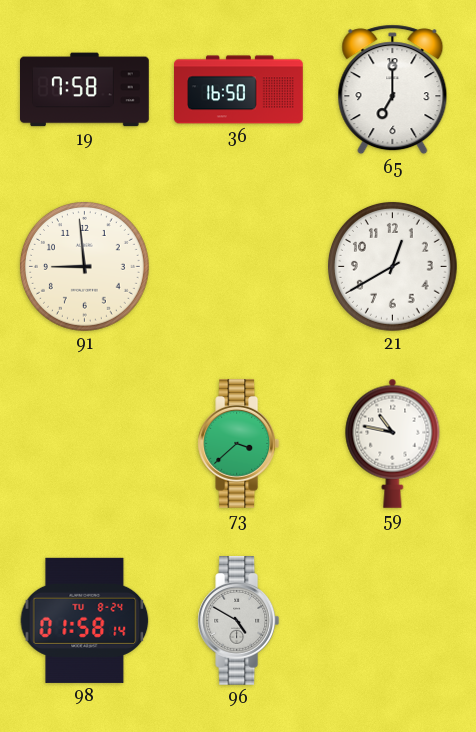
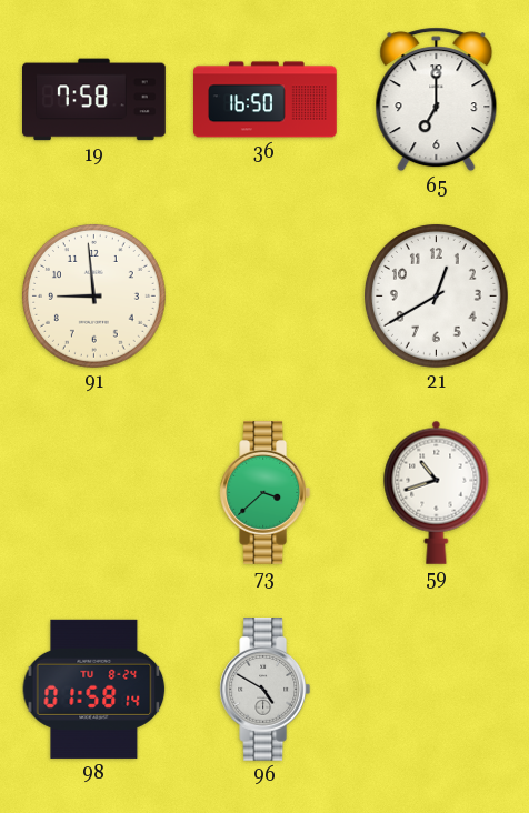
59: 10:47 -> 10:42 (437, 492)
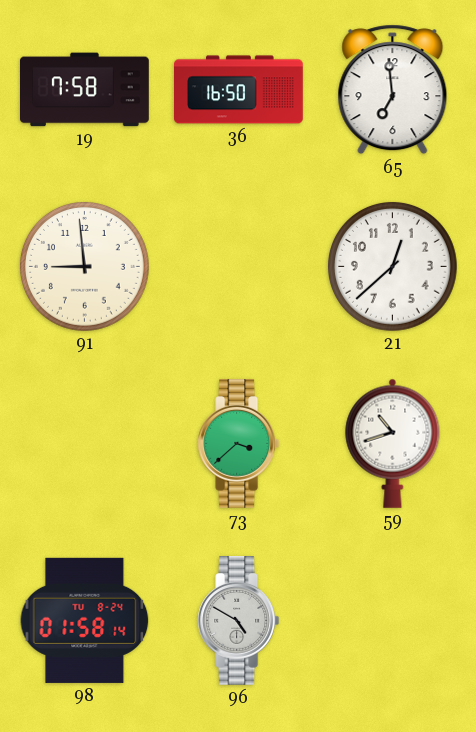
65: 7:00 -> 6:59 (393, 90)
21: 12:40 -> 12:38 (392, 266)
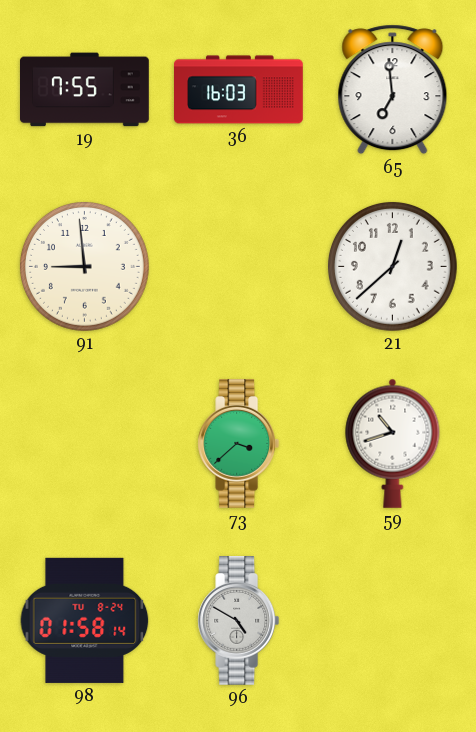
19: 7:58 -> 7:55 (85, 90)
36: 16:50 -> 16:03 (239, 90)
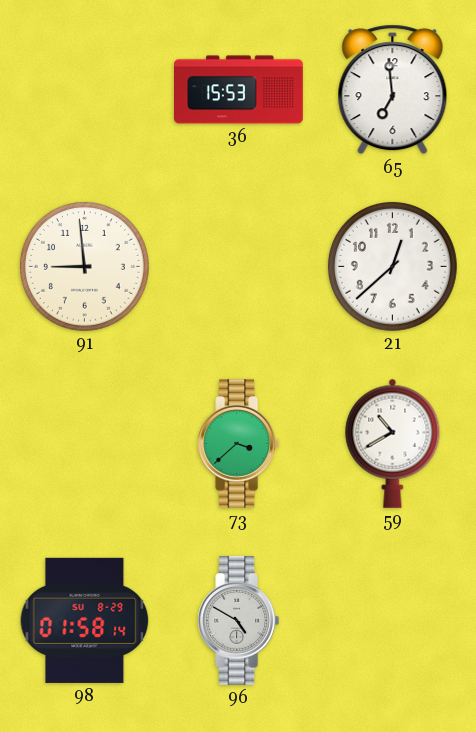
19: 7:55 -> none (85, 90)
36: 16:03 -> 15:53 (239, 90)
59: 10:42 -> 10:40 (393, 443)
98 date: TU 8-24 -> SU 8-29 (85, 620)
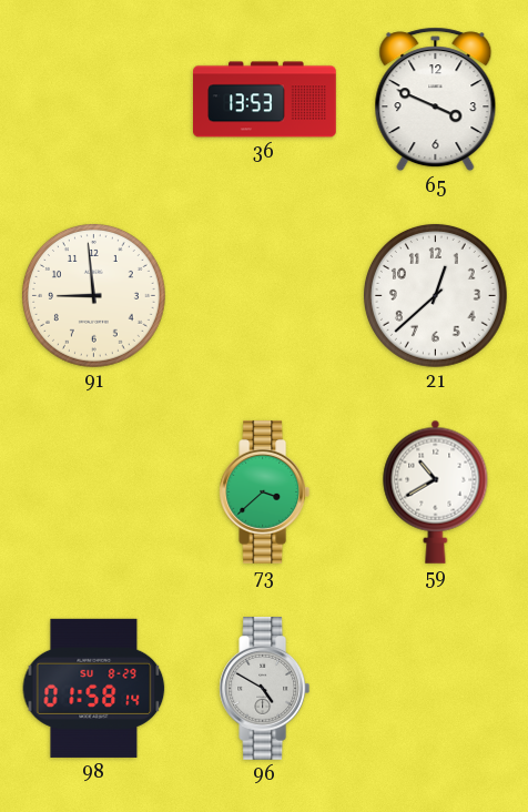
36: 15:53 -> 13:53 (265, 100)
65: 6:59 -> 3:49 (436, 100)
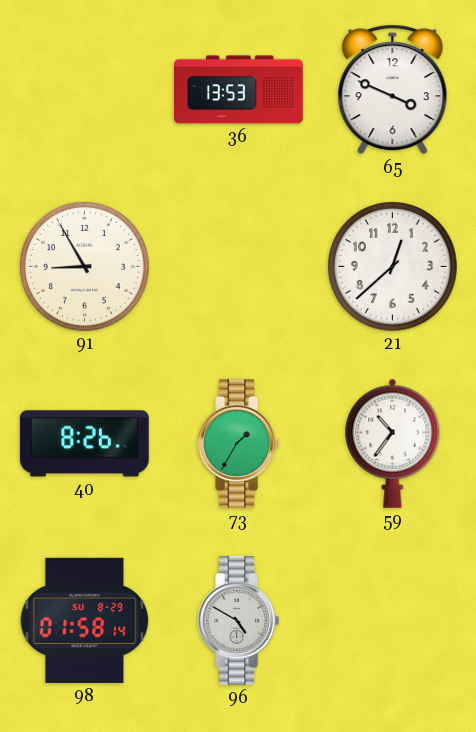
91: 8:59 -> 8:55 (84, 266)
40: none -> 8:26 (84, 444)
73: 3:38 -> 1:35 (239, 444)
59: 10:40 -> 10:36 (393, 443)
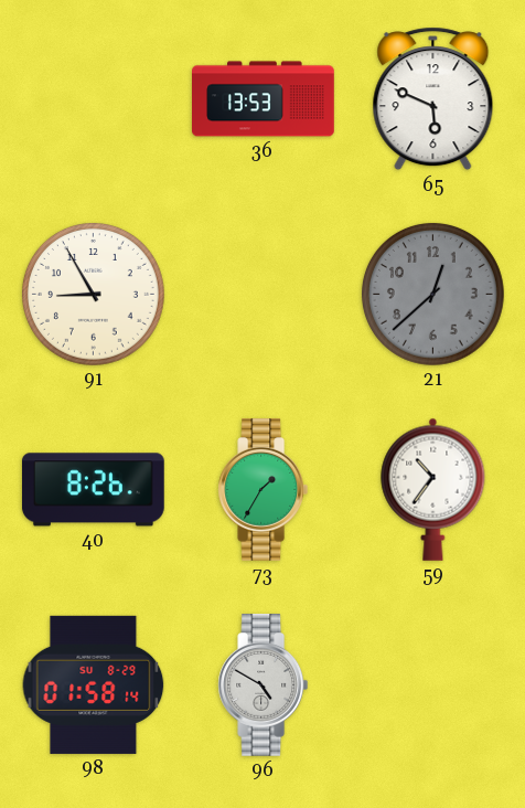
65: 3:49 -> 5:49 (433, 99)
21 dial: white -> grey (432, 294)
